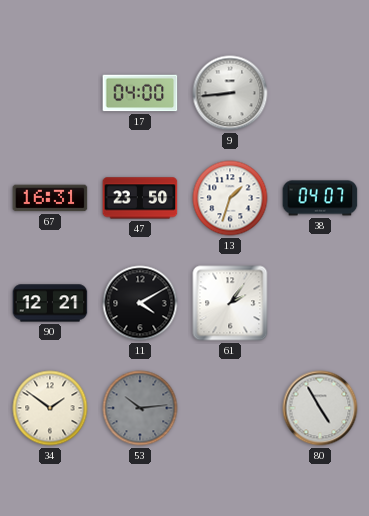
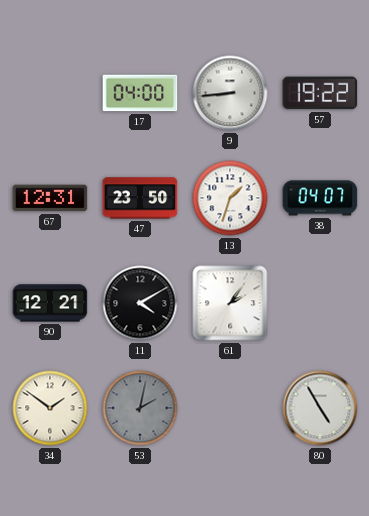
57: none -> 19:22 (320, 93)
67: 16:31 -> 12:31 (50, 198)
53: 10:14 -> 2:02 (140, 408)
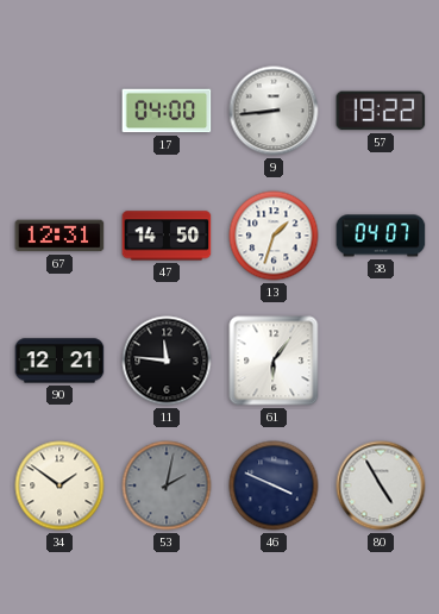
47: 23:50 -> 14:50 (167, 236)
11: 4:10 -> 11:46 (167, 361)
61: 2:06 -> 6:06 (274, 361)
46: none -> 3:49 (274, 485)
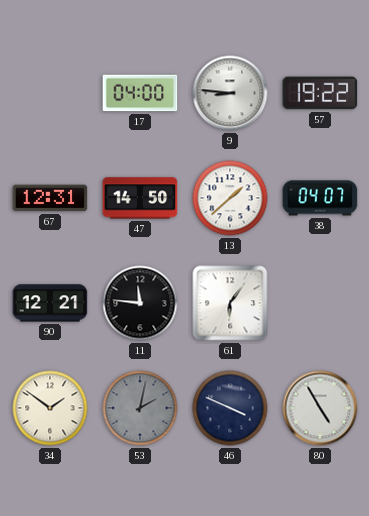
9: 8:44 -> 8:46 (230, 93)
13: 1:33 -> 1:38 (230, 198)
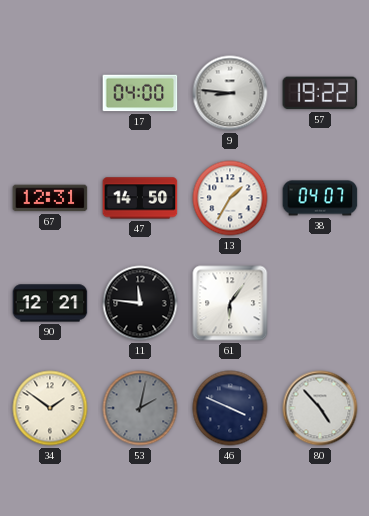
13: 1:38 -> 1:35 (230, 198)
80: 4:55 -> 4:53 (320, 408)
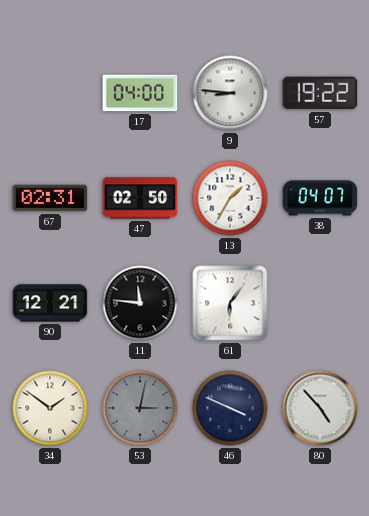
67: 12:31 -> 02:31 (50, 198)
47: 14:50 -> 02:50 (140, 198)
53: 2:02 -> 3:02 (140, 408)
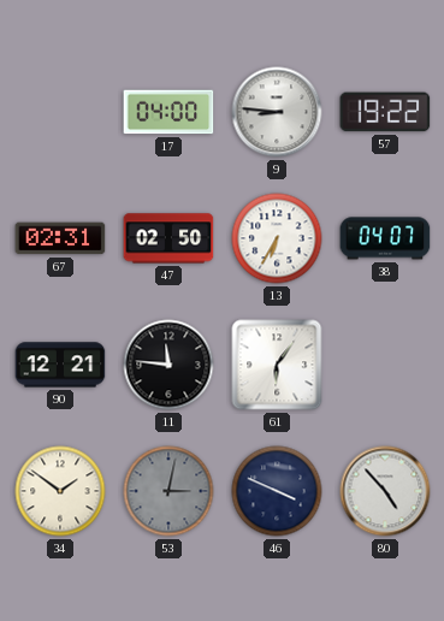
13: 1:35 -> 6:35 (277, 238)
